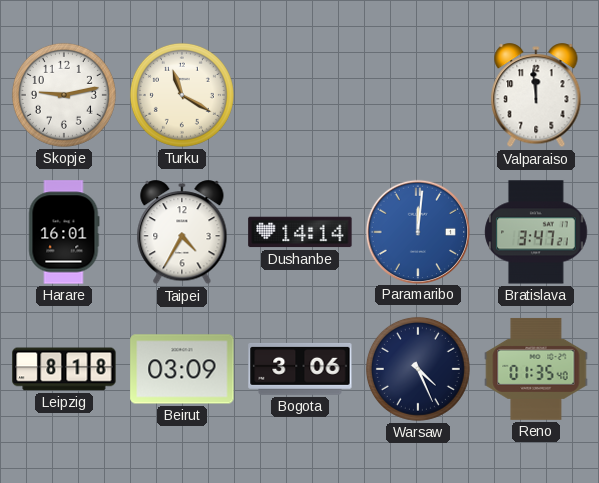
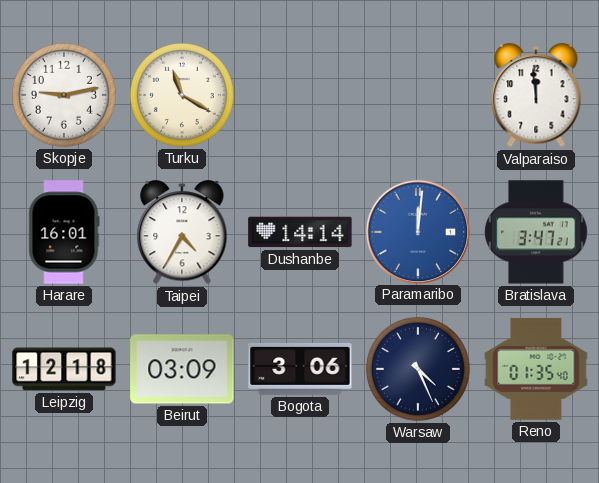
Leipzig: 8:18 -> 12:18 (64, 369)
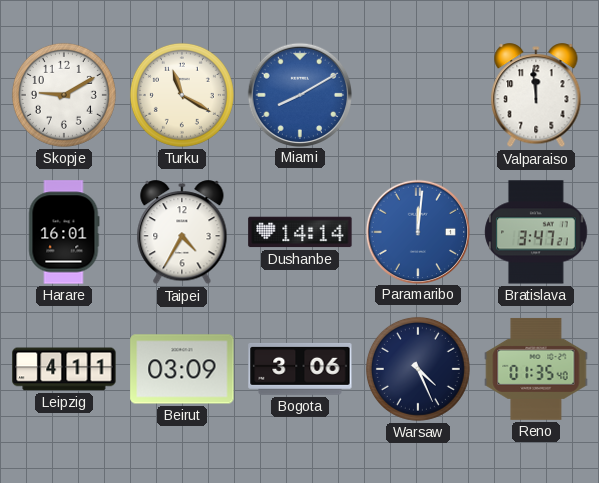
Skopje: 9:13 -> 9:10 (64, 95)
Miami: none -> 8:10 (299, 94)
Leipzig: 12:18 -> 4:11 (64, 369)
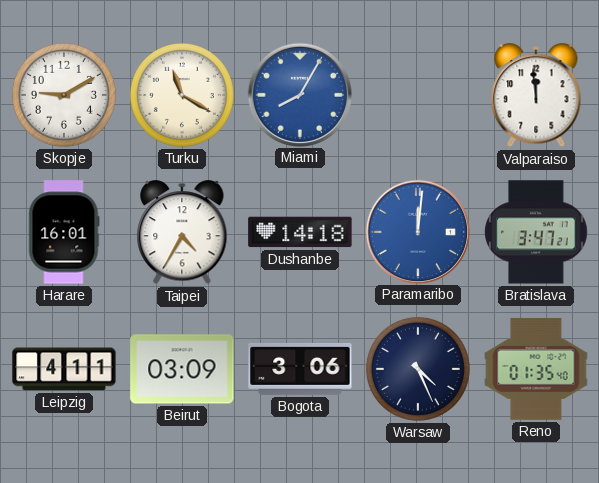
Miami: 8:10 -> 8:05 (299, 94)
Dushanbe: 14:14 -> 14:18 (300, 232)
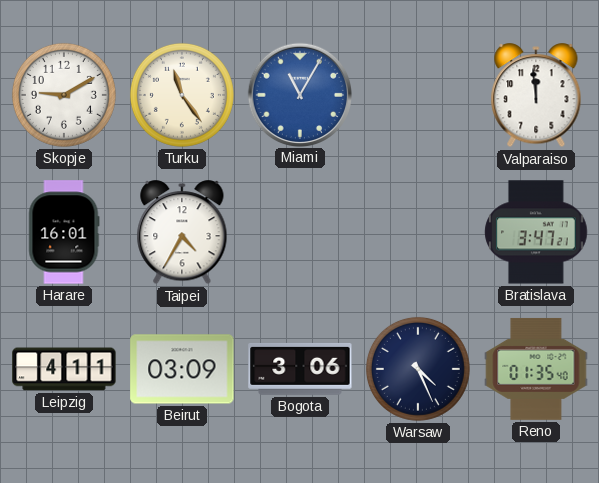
Turku: 11:20 -> 11:24 (182, 95)
Miami: 8:05 -> 11:05 (299, 94)
Dushanbe: 14:18 -> none (300, 232)
Paramaribo: 12:01 -> none (417, 231)
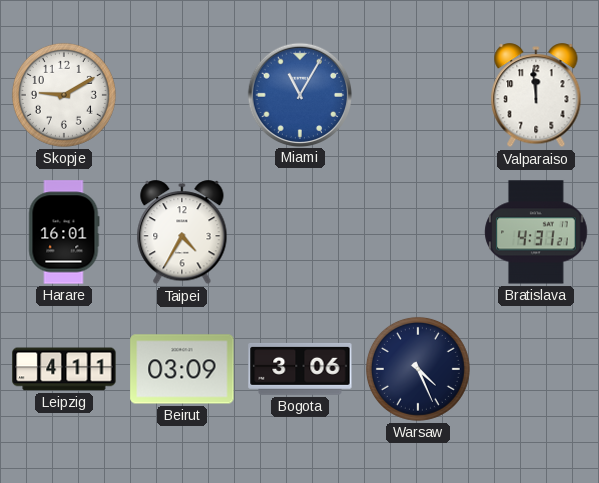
Turku: 11:24 -> none (182, 95)
Bratislava: 3:47 -> 4:31 (536, 232)
Reno: 01:35 -> none (536, 369)
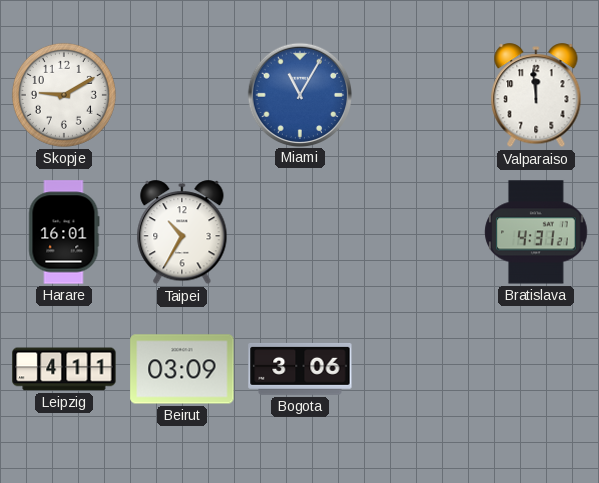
Taipei: 4:35 -> 10:35 (182, 233)
Warsaw: 4:26 -> none (418, 369)
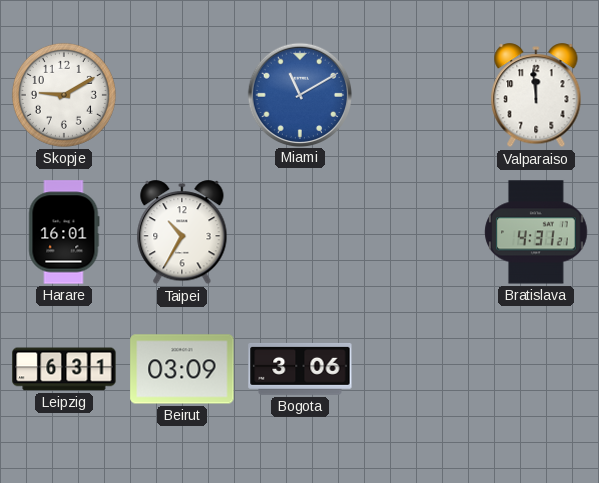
Miami: 11:05 -> 11:10 (299, 94)
Leipzig: 4:11 -> 6:31 (64, 369)
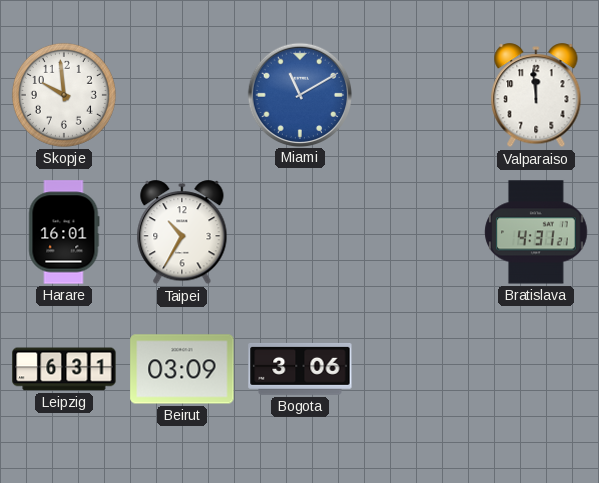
Skopje: 9:10 -> 9:59 (64, 95)
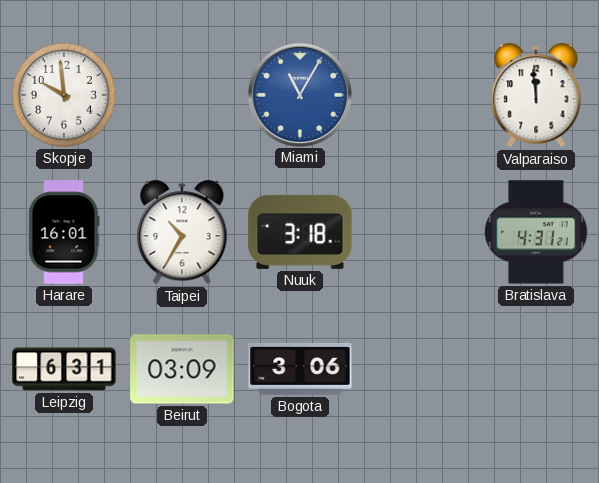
Miami: 11:10 -> 11:05 (299, 94)
Nuuk: none -> 3:18 (300, 232)
